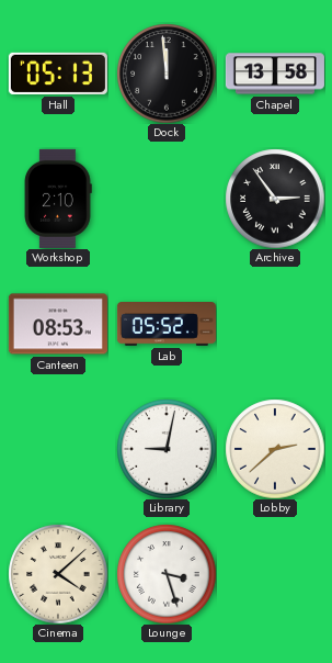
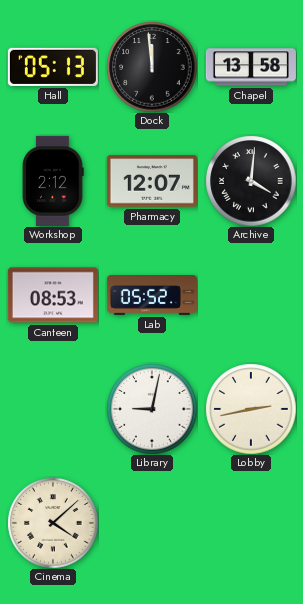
Workshop: 2:10 -> 2:12 (53, 181)
Pharmacy: none -> 12:07 (152, 181)
Archive: 2:54 -> 4:01 (251, 181)
Lobby: 2:38 -> 2:43 (251, 409)
Lounge: 3:27 -> none (167, 574)
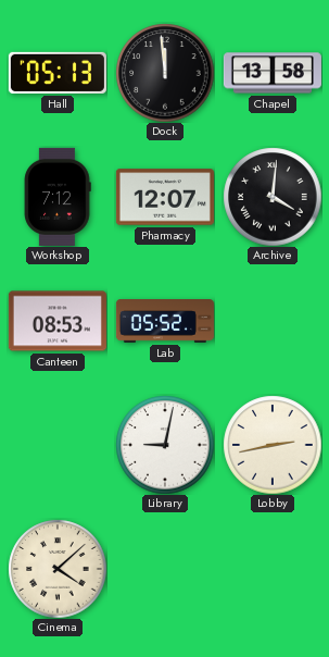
Workshop: 2:12 -> 7:12 (58, 197)
